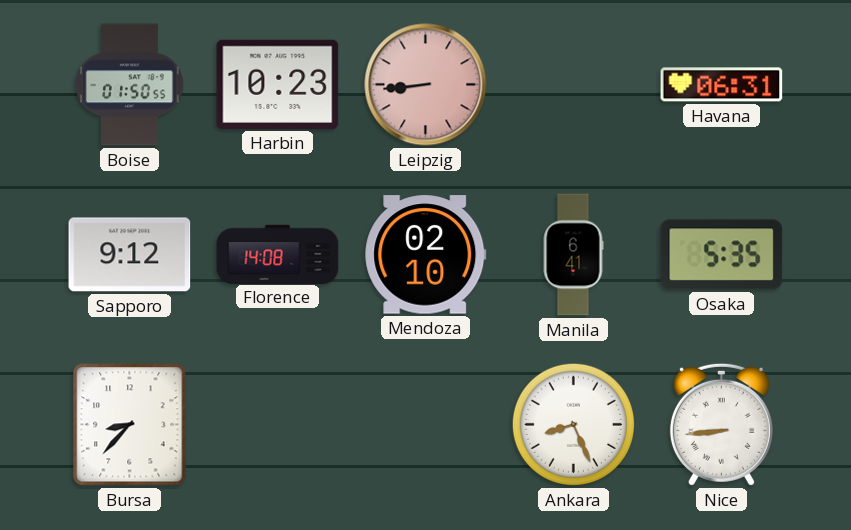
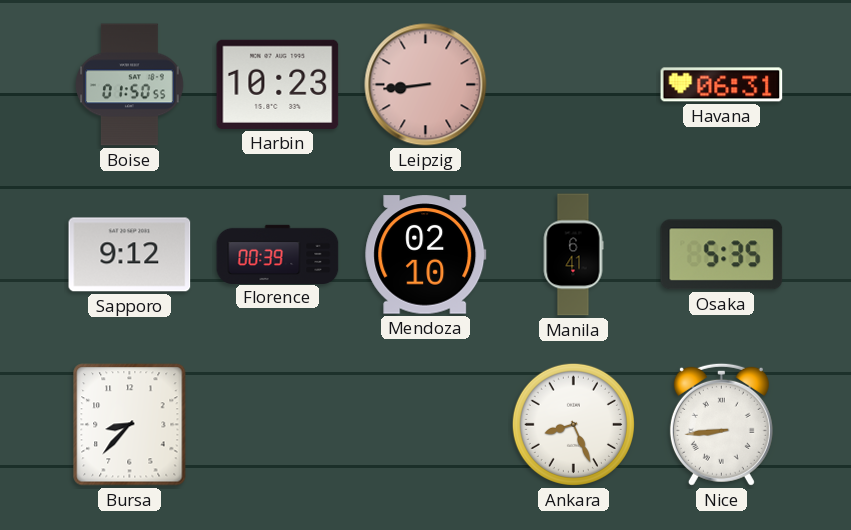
Florence: 14:08 -> 00:39 (278, 254)
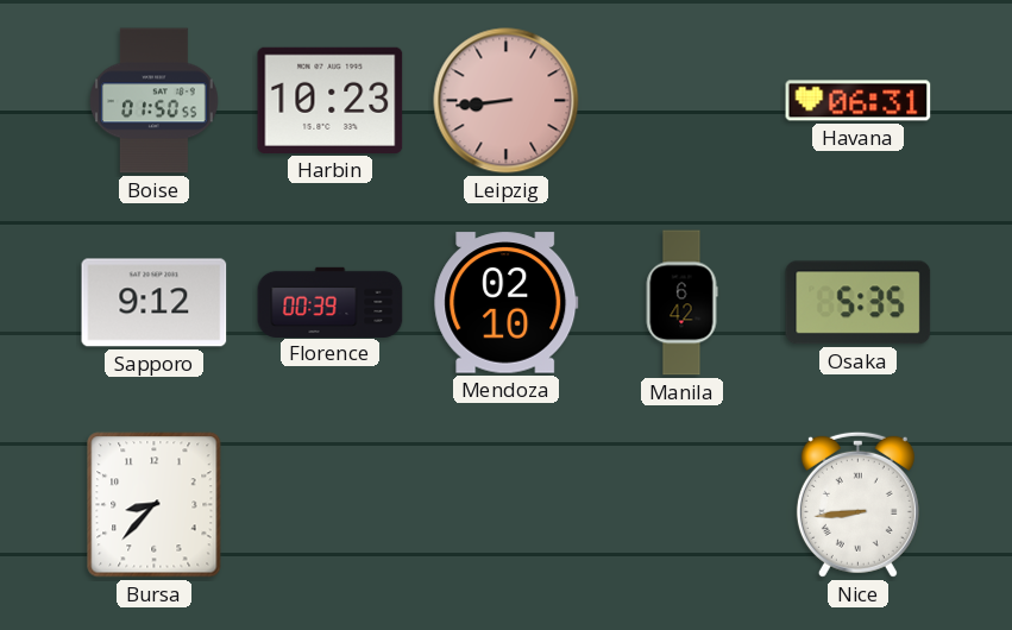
Manila: 6:41 -> 6:42 (681, 303)
Ankara: 8:26 -> none (573, 424)
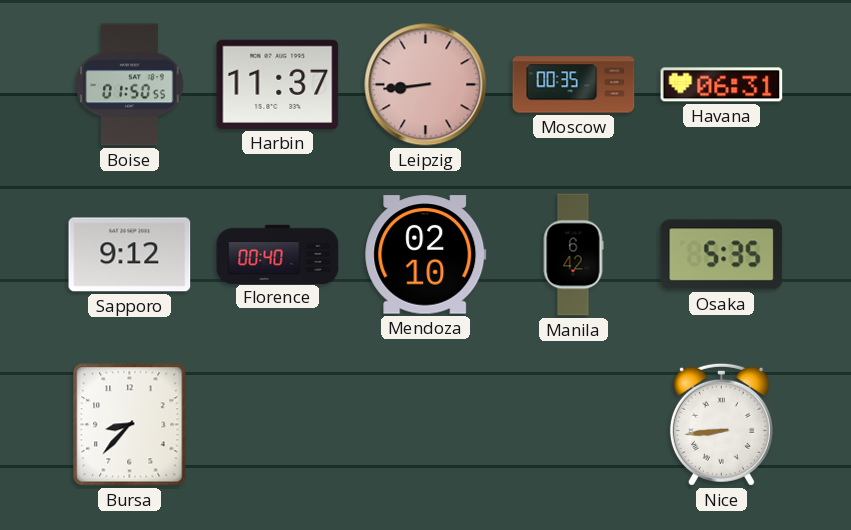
Harbin: 10:23 -> 11:37 (278, 84)
Moscow: none -> 00:35 (574, 85)
Florence: 00:39 -> 00:40 (278, 254)
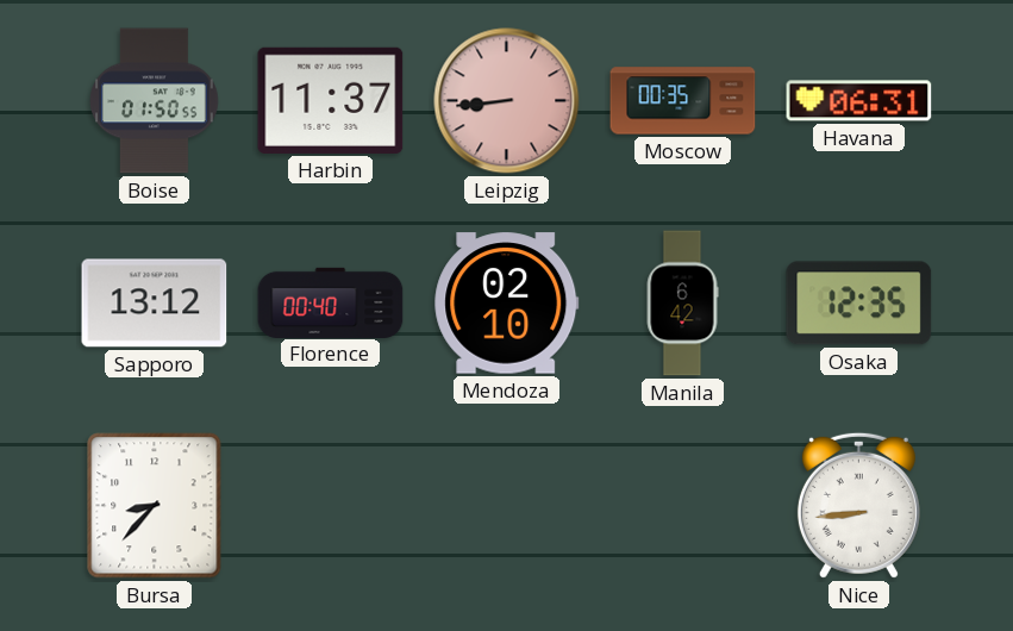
Sapporo: 9:12 -> 13:12 (155, 304)
Osaka: 5:35 -> 12:35 (859, 304)
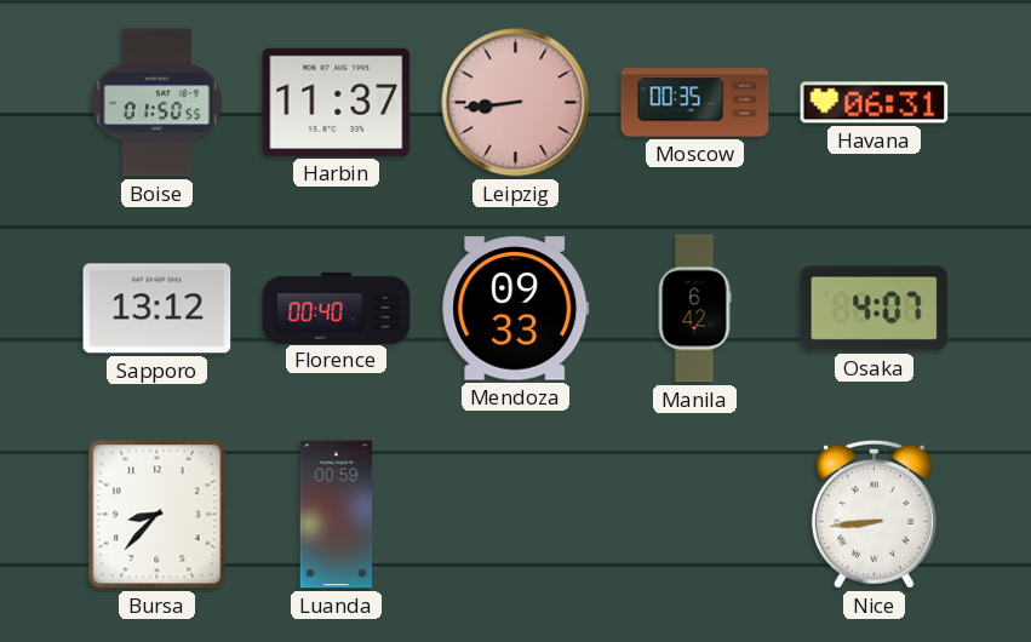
Mendoza: 02:10 -> 09:33 (516, 309)
Osaka: 12:35 -> 4:07 (875, 309)
Luanda: none -> 00:59 (337, 515)
